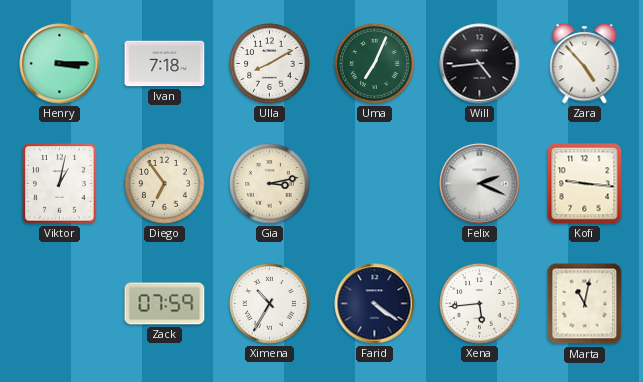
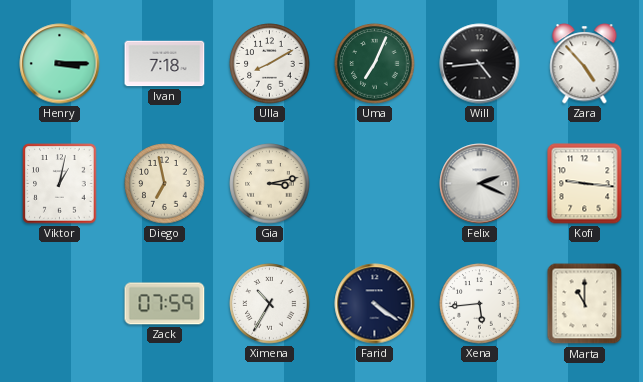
Diego: 6:54 -> 6:58 (165, 184)
Marta: 11:02 -> 11:00 (585, 304)
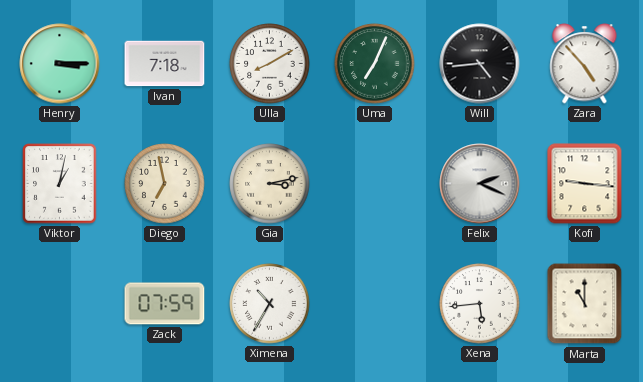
Farid: 4:21 -> none (375, 304)
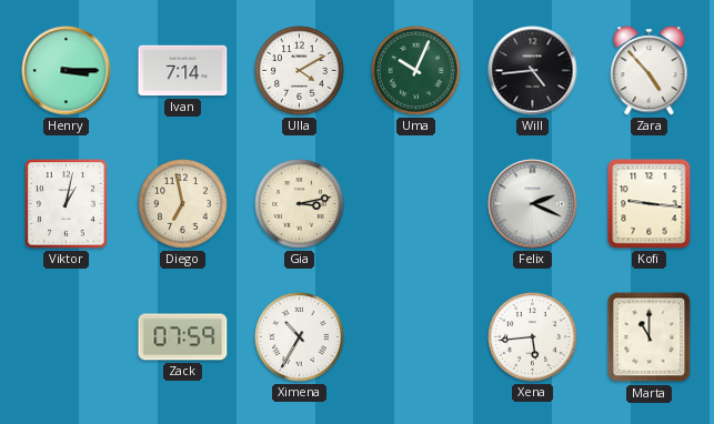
Ivan: 7:18 -> 7:14 (183, 71)
Ulla: 8:10 -> 4:10 (300, 71)
Uma: 7:04 -> 10:04 (416, 71)
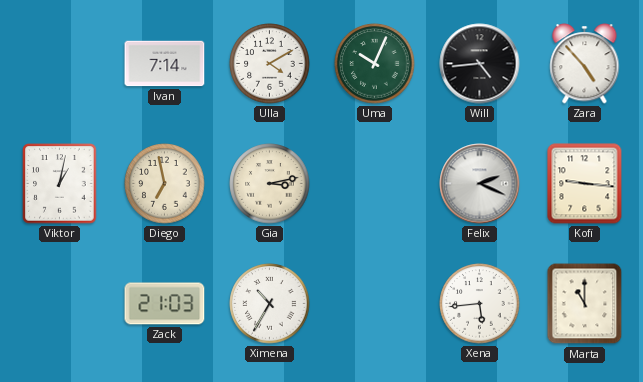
Henry: 3:15 -> none (67, 71)
Zack: 07:59 -> 21:03 (165, 304)
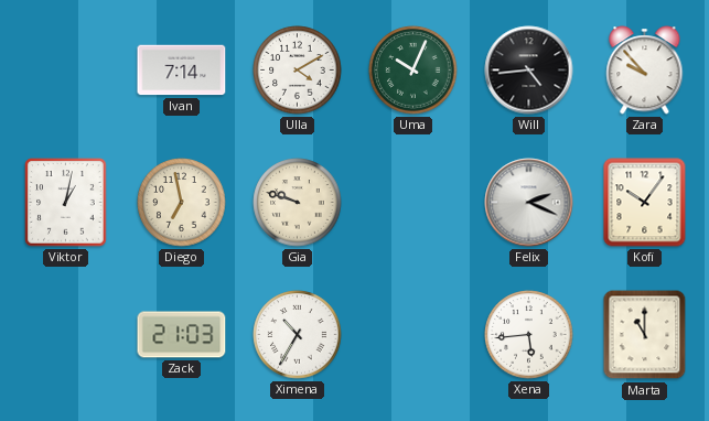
Zara: 4:53 -> 9:53 (645, 71)
Gia: 3:13 -> 9:48 (298, 203)
Kofi: 9:16 -> 10:06 (645, 203)
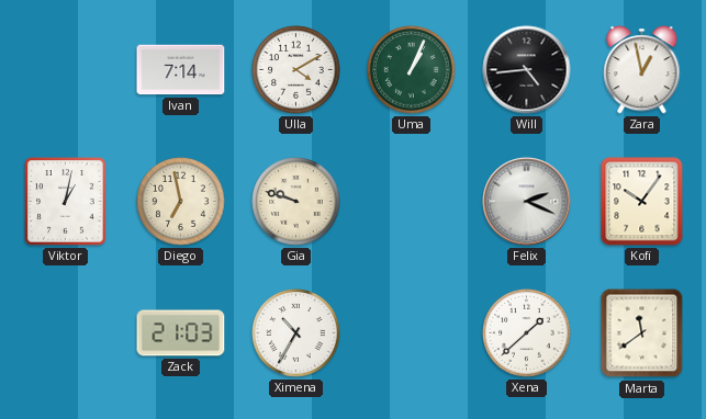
Uma: 10:04 -> 1:04 (412, 70)
Zara: 9:53 -> 12:58 (642, 70)
Xena: 5:44 -> 1:38 (527, 333)
Marta: 11:00 -> 11:39 (642, 333)
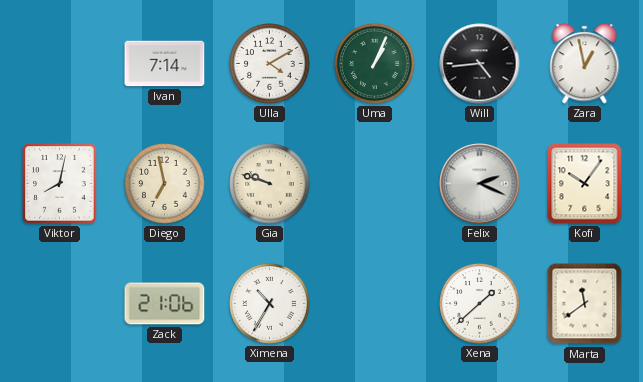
Viktor: 1:02 -> 8:02 (60, 184)
Zack: 21:03 -> 21:06 (165, 304)
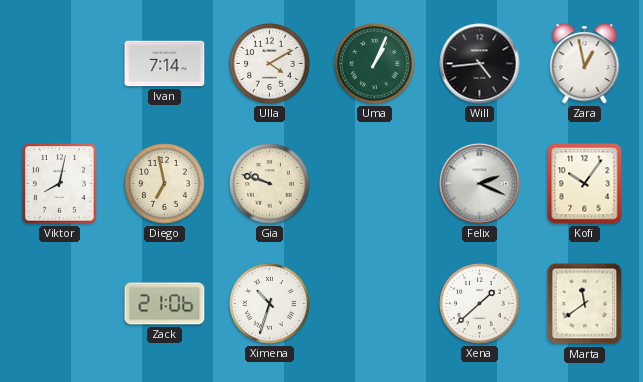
Ximena: 10:35 -> 10:33 (270, 304)
